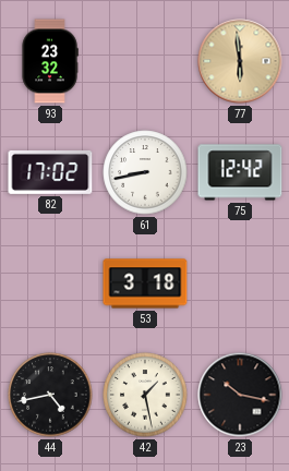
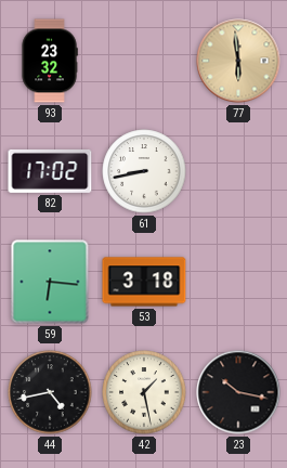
75: 12:42 -> none (240, 172)
59: none -> 6:16 (50, 282)
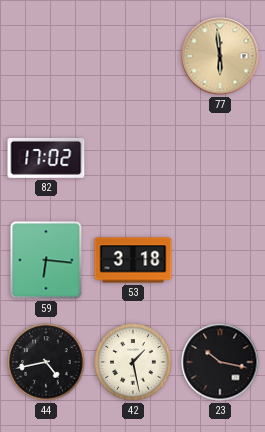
93: 23:32 -> none (50, 61)
61: 8:43 -> none (144, 171)
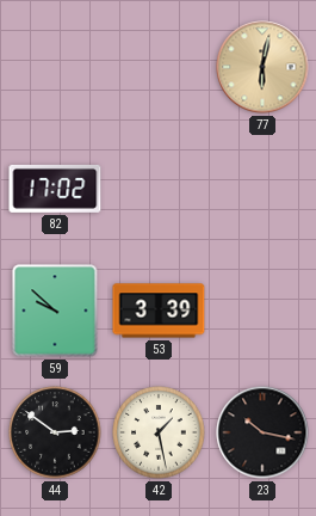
77: 5:59 -> 6:02 (262, 67)
59: 6:16 -> 9:52 (55, 311)
53: 3:18 -> 3:39 (159, 311)
44: 4:43 -> 2:51 (55, 432)
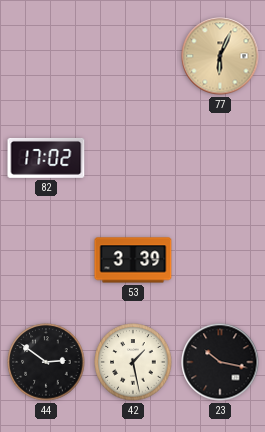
77: 6:02 -> 6:04 (220, 56)
59: 9:52 -> none (55, 311)
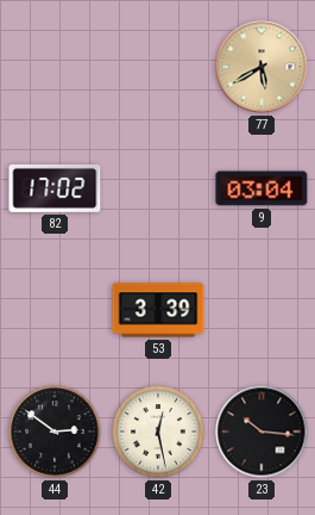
77: 6:04 -> 5:40 (262, 67)
9: none -> 03:04 (262, 188)
42: 1:28 -> 12:28 (158, 432)
23: 10:17 -> 10:16 (262, 432)
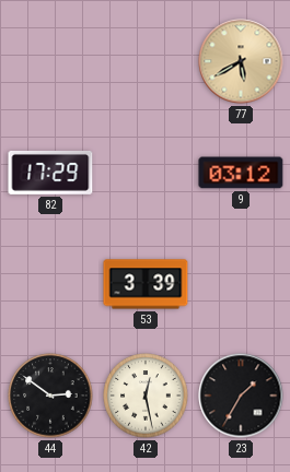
82: 17:02 -> 17:29 (50, 173)
9: 03:04 -> 03:12 (241, 173)
23: 10:16 -> 1:35 (241, 396)
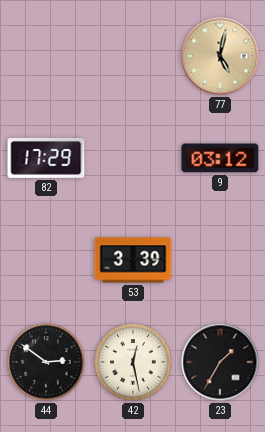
77: 5:40 -> 5:02 (220, 56)
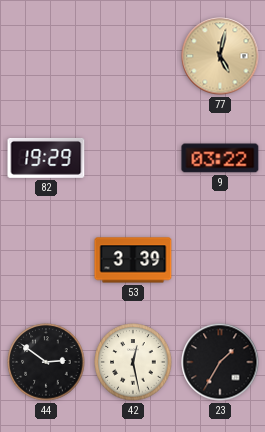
82: 17:29 -> 19:29 (46, 158)
9: 03:12 -> 03:22 (220, 158)
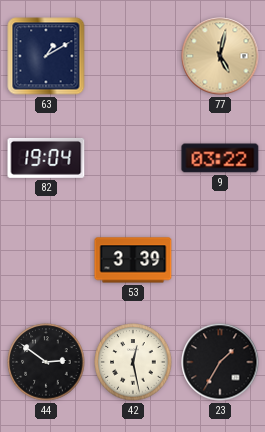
63: none -> 1:10 (46, 56)
82: 19:29 -> 19:04 (46, 158)
